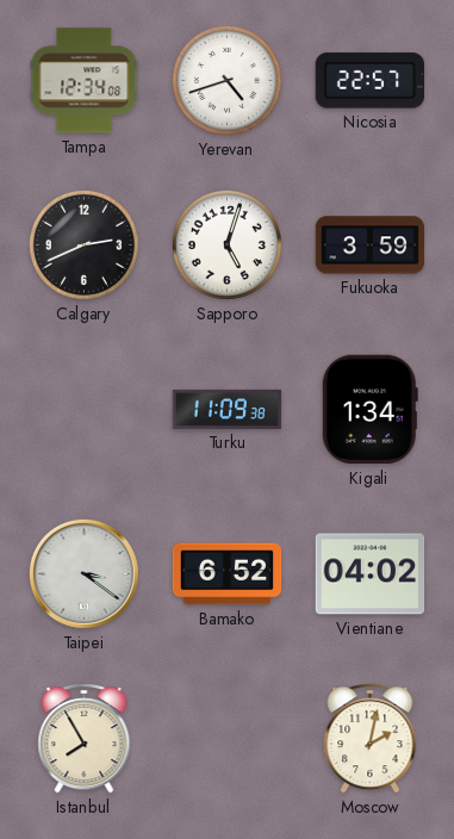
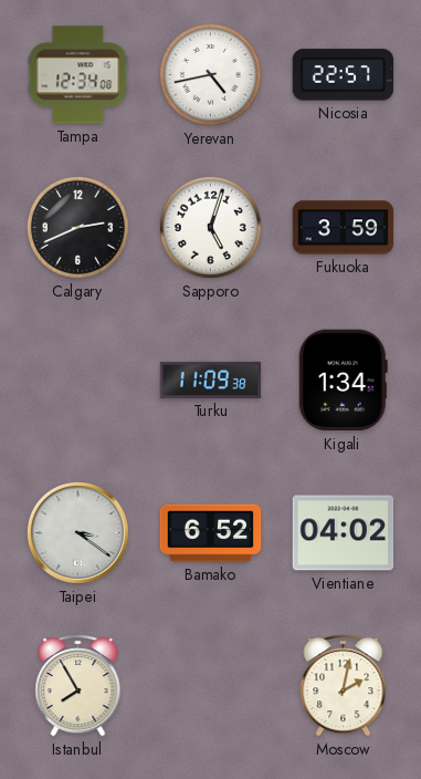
Yerevan: 4:42 -> 4:43 (210, 74)
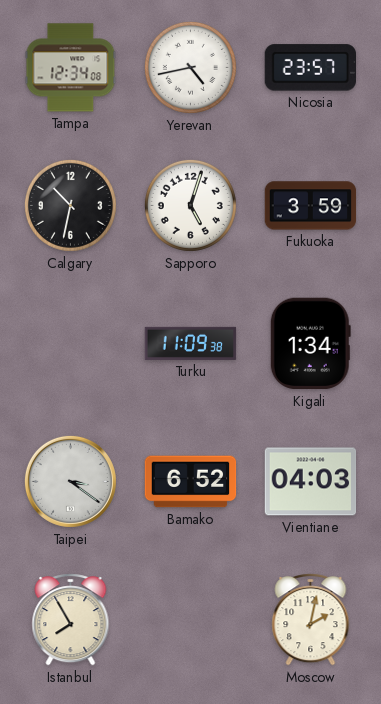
Nicosia: 22:57 -> 23:57 (310, 68)
Calgary: 2:41 -> 10:32 (70, 205)
Vientiane: 04:02 -> 04:03 (311, 482)
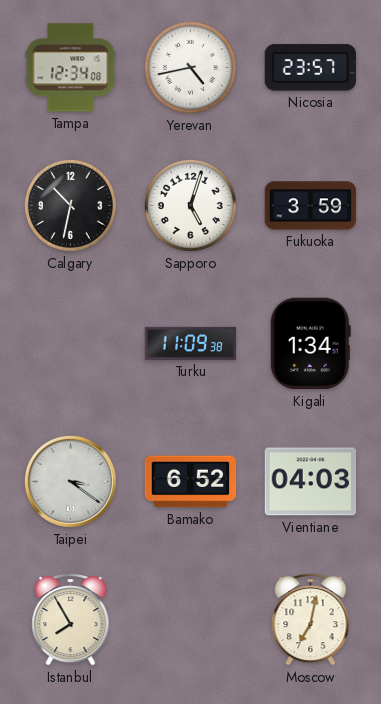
Moscow: 2:02 -> 7:02 (311, 620)
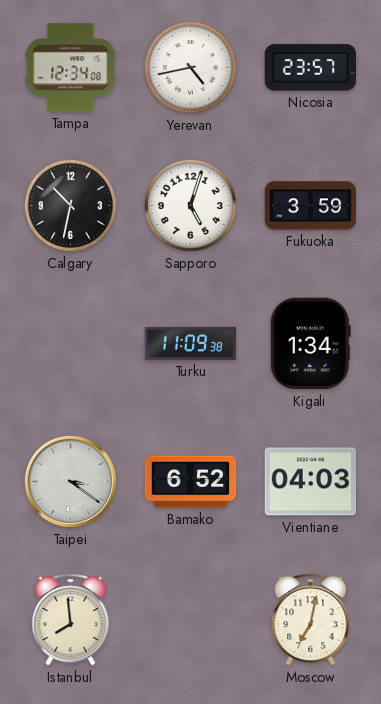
Istanbul: 7:55 -> 7:59 (71, 620)
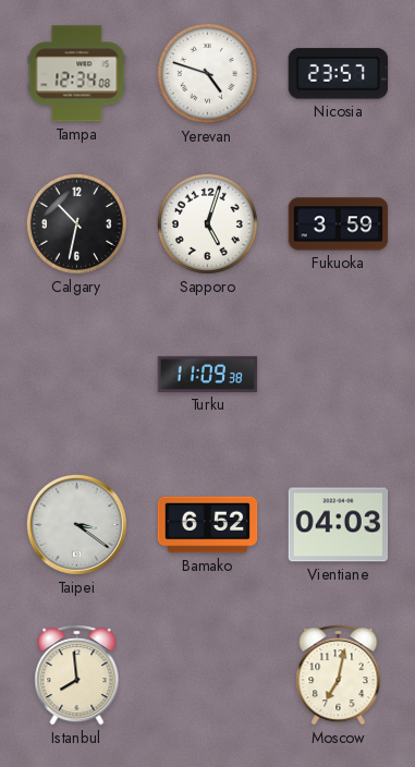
Yerevan: 4:43 -> 4:48 (207, 73)
Kigali: 1:34 -> none (310, 344)
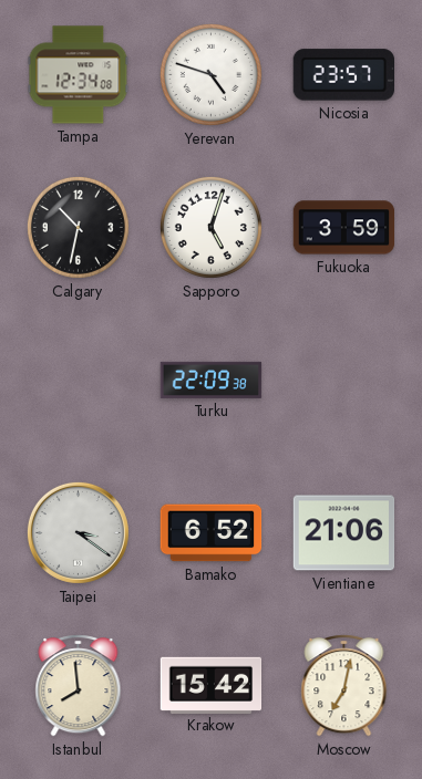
Turku: 11:09 -> 22:09 (212, 380)
Vientiane: 04:03 -> 21:06 (344, 533)
Krakow: none -> 15:42 (212, 685)
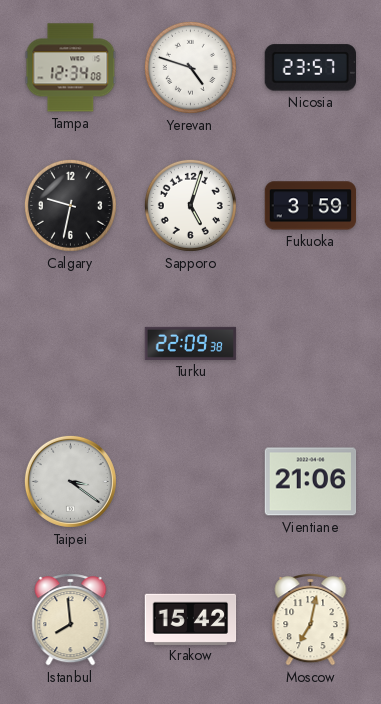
Calgary: 10:32 -> 9:32 (70, 205)
Bamako: 6:52 -> none (212, 533)
